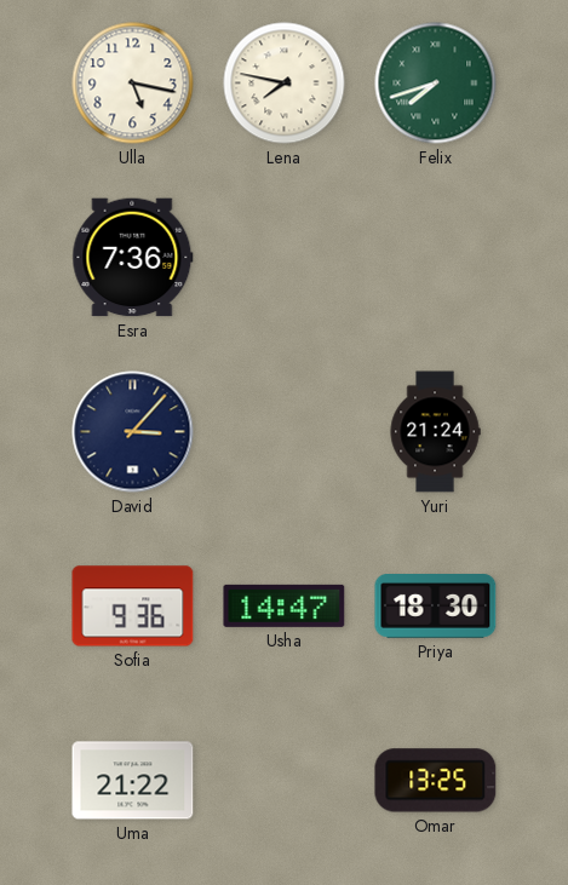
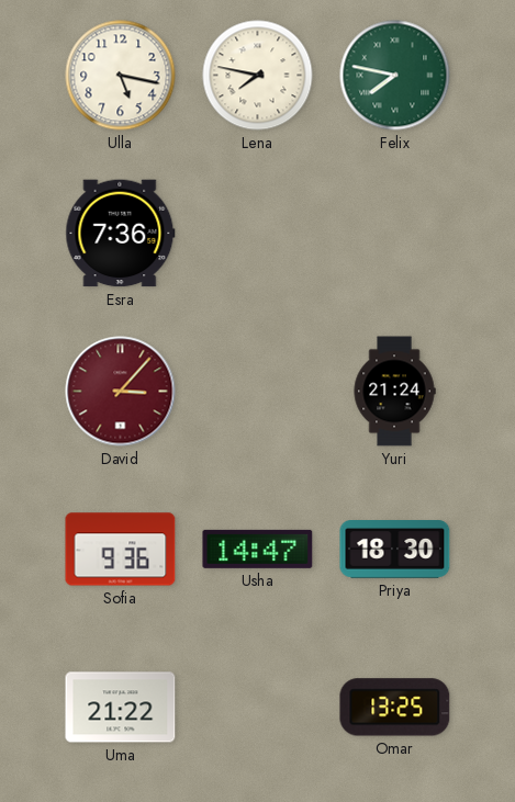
Felix: 7:42 -> 7:47 (395, 76)
David dial: navy -> burgundy (121, 392)
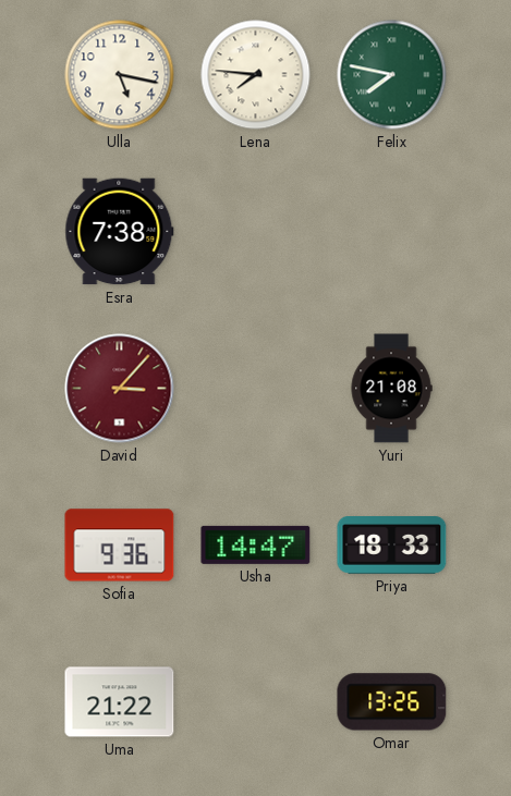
Lena: 7:47 -> 7:46 (256, 75)
Esra: 7:36 -> 7:38 (120, 232)
Yuri: 21:24 -> 21:08 (391, 389)
Priya: 18:30 -> 18:33 (392, 546)
Omar: 13:25 -> 13:26 (392, 702)
